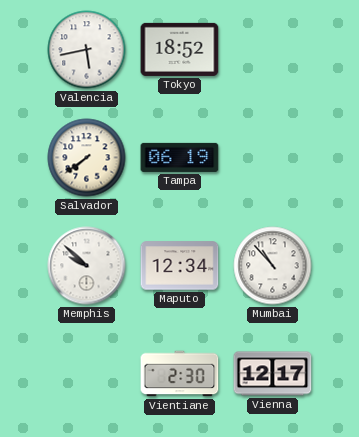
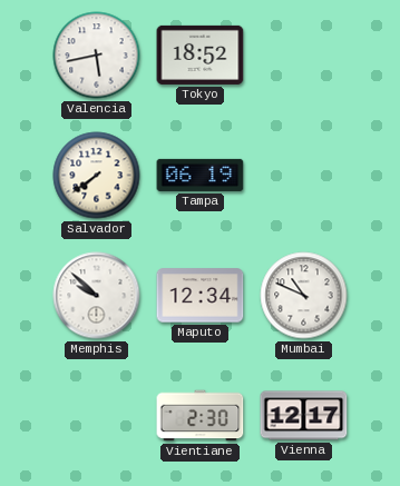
Mumbai: 10:53 -> 10:49 (304, 296)
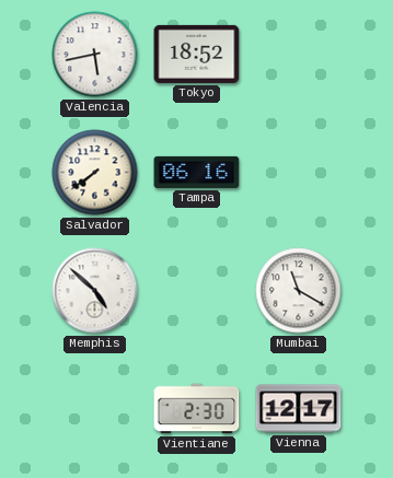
Tampa: 06:19 -> 06:16 (197, 172)
Memphis: 9:52 -> 4:52 (95, 291)
Maputo: 12:34 -> none (201, 296)
Mumbai: 10:49 -> 11:20 (299, 291)
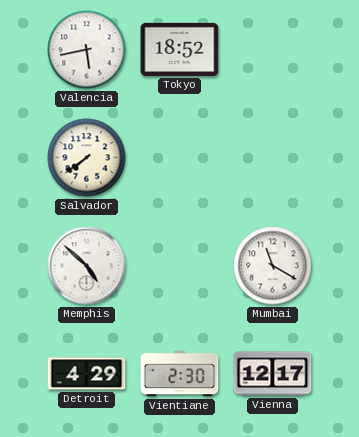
Tampa: 06:16 -> none (197, 172)
Detroit: none -> 4:29 (87, 374)
